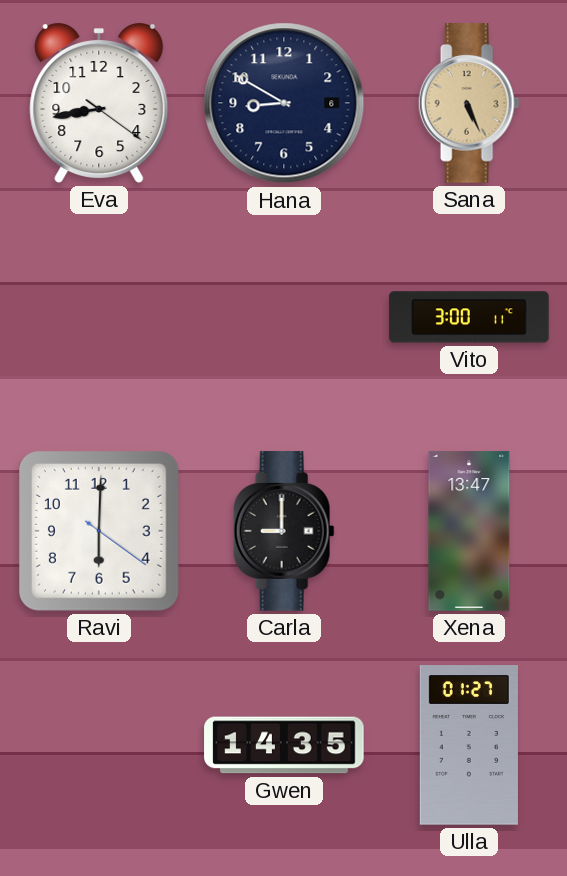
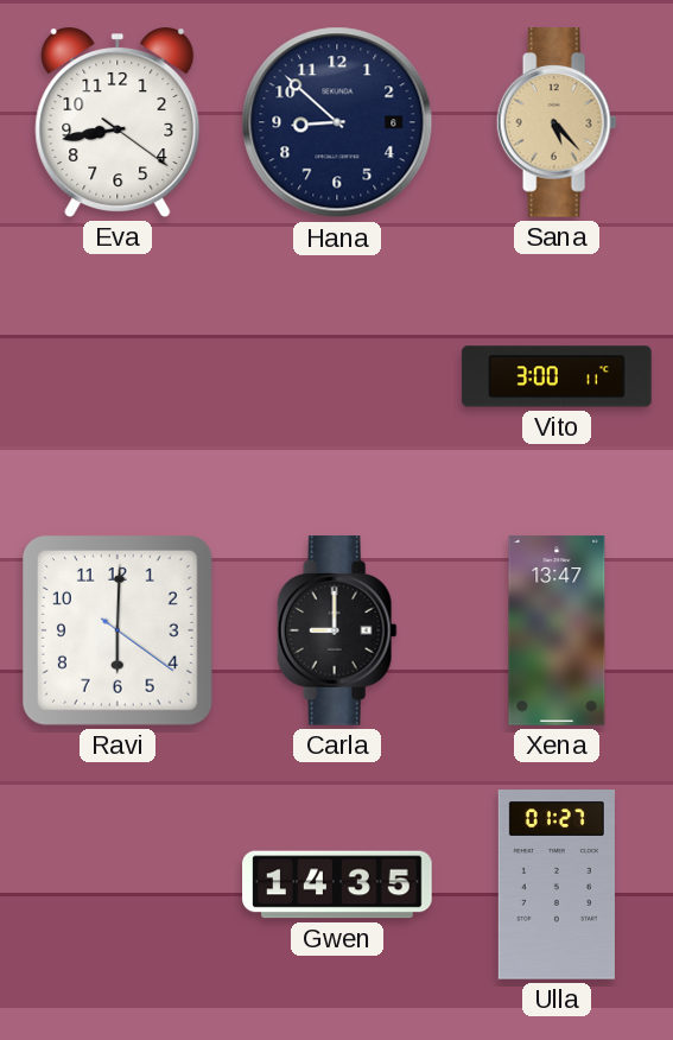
Hana: 8:50 -> 8:52 (337, 122)
Sana: 5:26 -> 5:23 (557, 122)
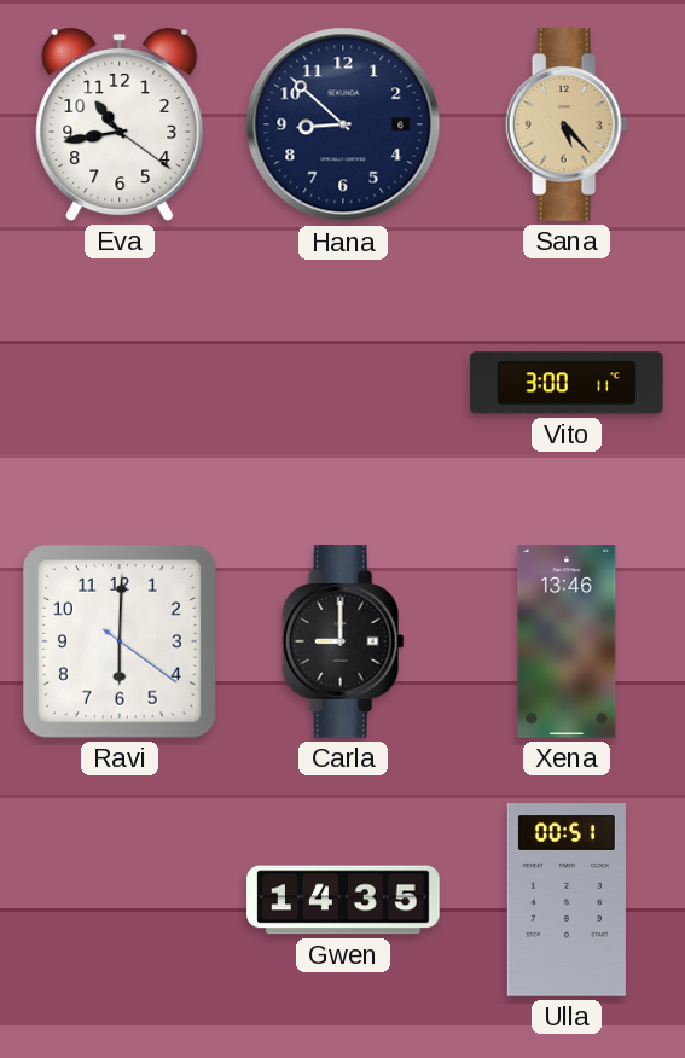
Eva: 8:43 -> 10:43 (120, 124)
Xena: 13:47 -> 13:46 (567, 641)
Ulla: 01:27 -> 00:51 (567, 900)
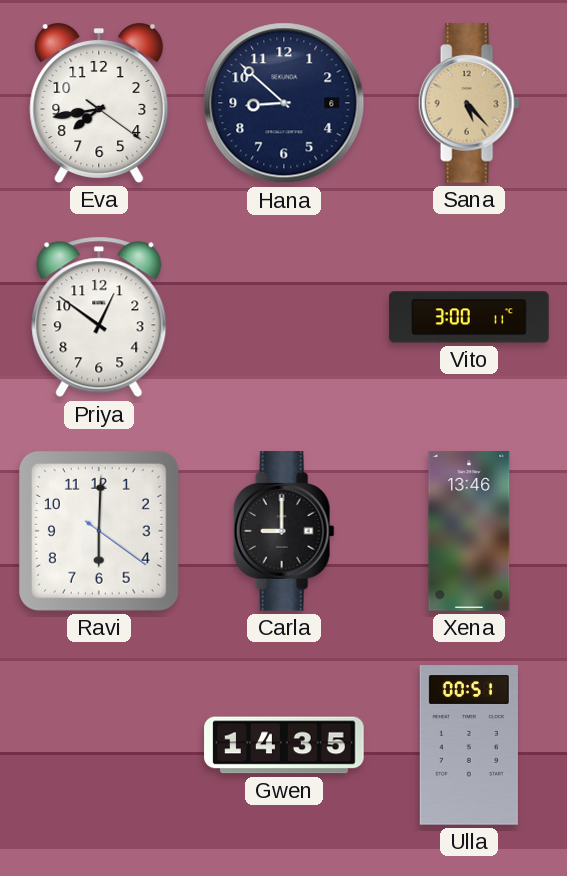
Eva: 10:43 -> 7:43 (99, 103)
Priya: none -> 12:51 (99, 317)
